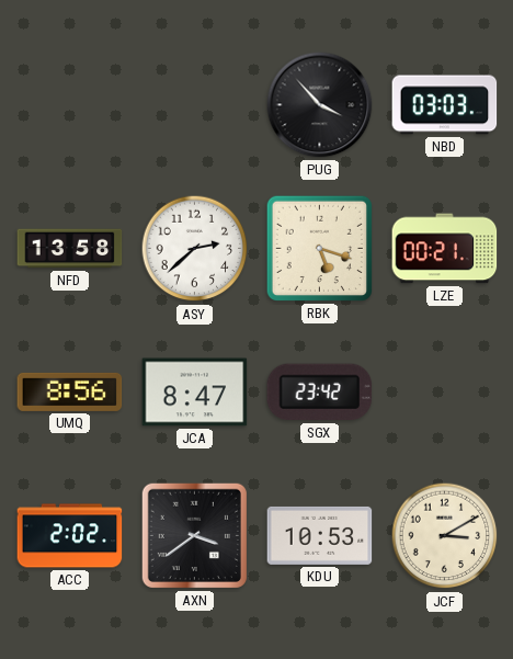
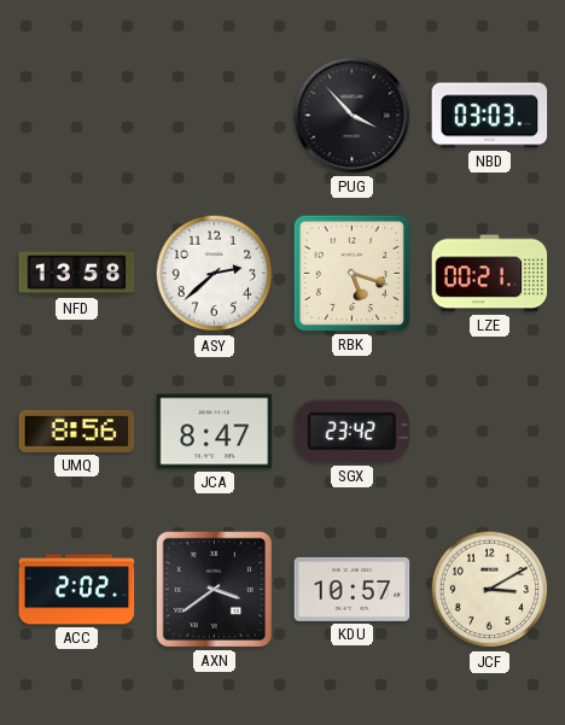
KDU: 10:53 -> 10:57 (353, 589)
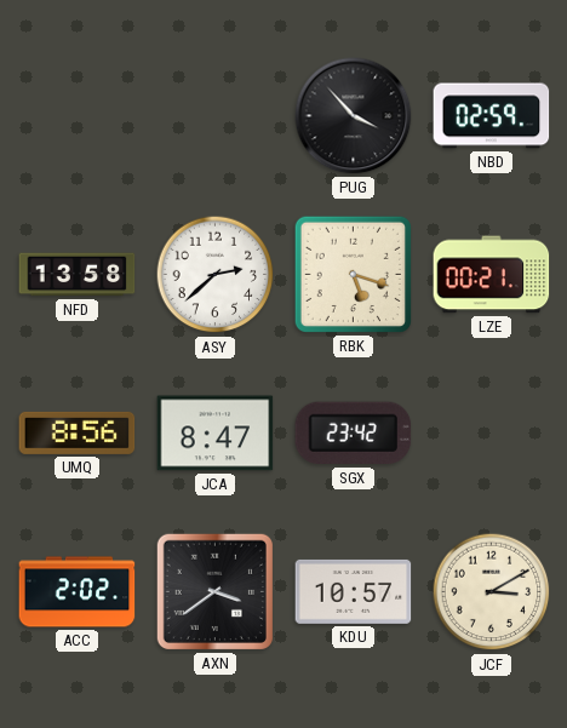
NBD: 03:03 -> 02:59 (492, 116)
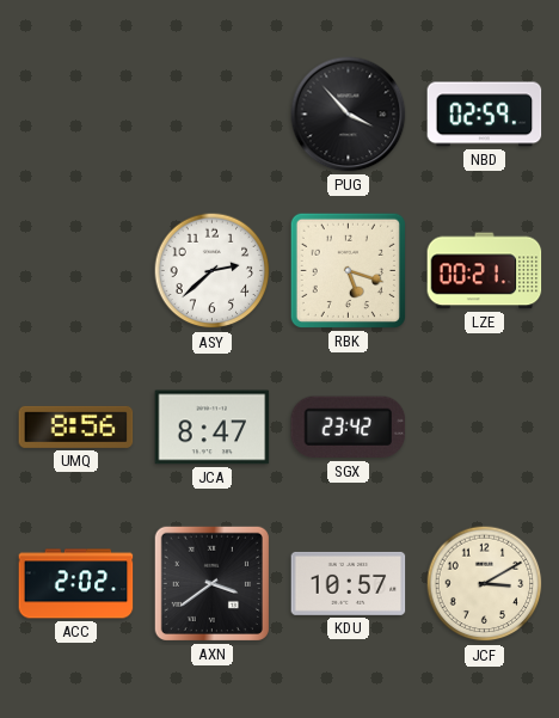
NFD: 13:58 -> none (78, 275)
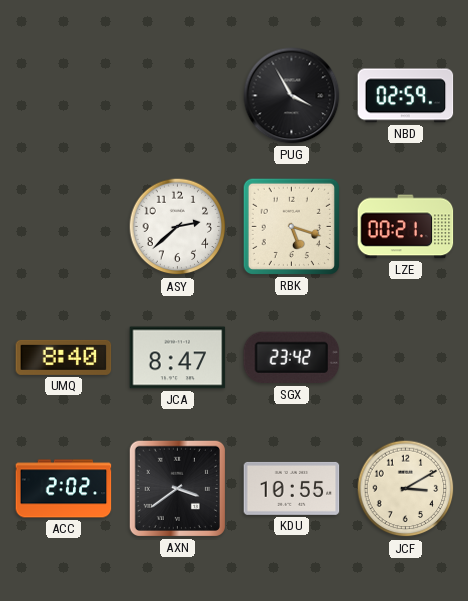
PUG: 3:53 -> 3:55 (292, 96)
UMQ: 8:56 -> 8:40 (64, 357)
KDU: 10:57 -> 10:55 (292, 488)
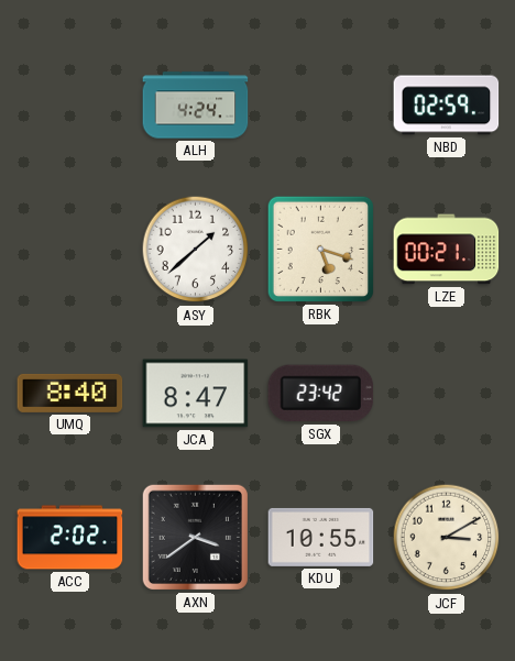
ALH: none -> 4:24 (196, 106)
PUG: 3:55 -> none (292, 96)
ASY: 2:38 -> 1:38 (196, 250)
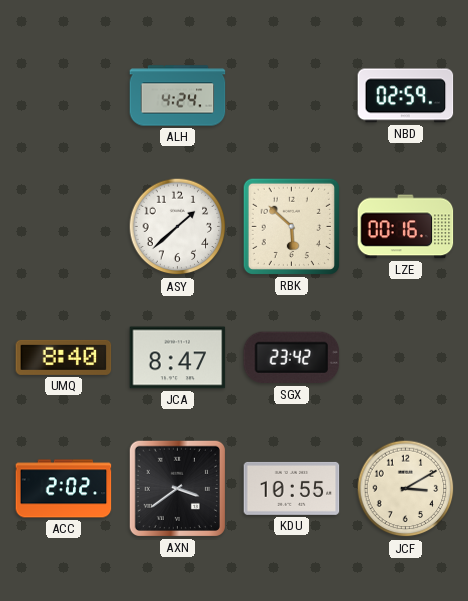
RBK: 5:18 -> 5:52 (291, 226)
LZE: 00:21 -> 00:16 (406, 227)
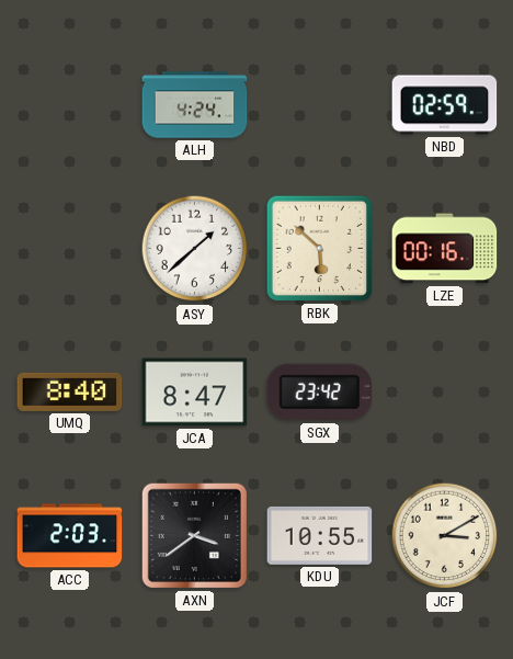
ACC: 2:02 -> 2:03 (70, 536)
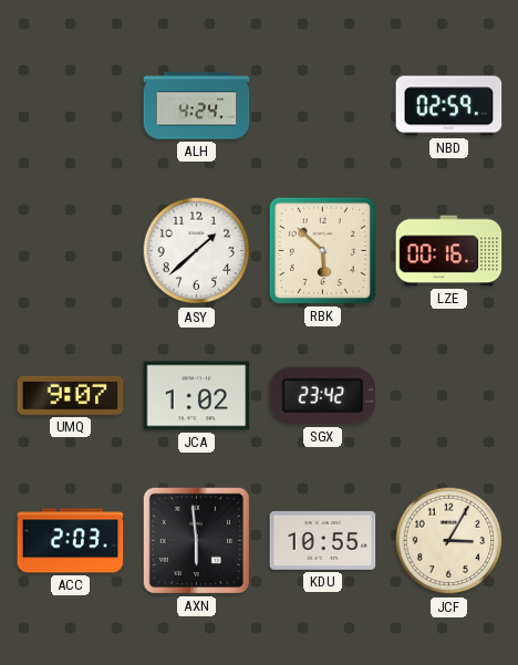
UMQ: 8:40 -> 9:07 (71, 395)
JCA: 8:47 -> 1:02 (197, 396)
AXN: 3:39 -> 5:59 (196, 540)
JCF: 3:10 -> 3:05 (449, 541)
